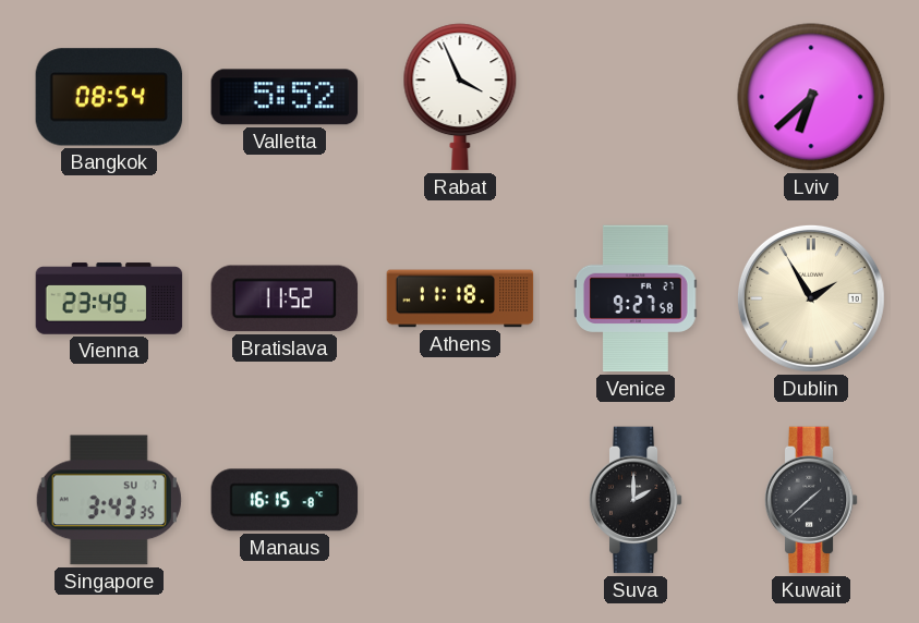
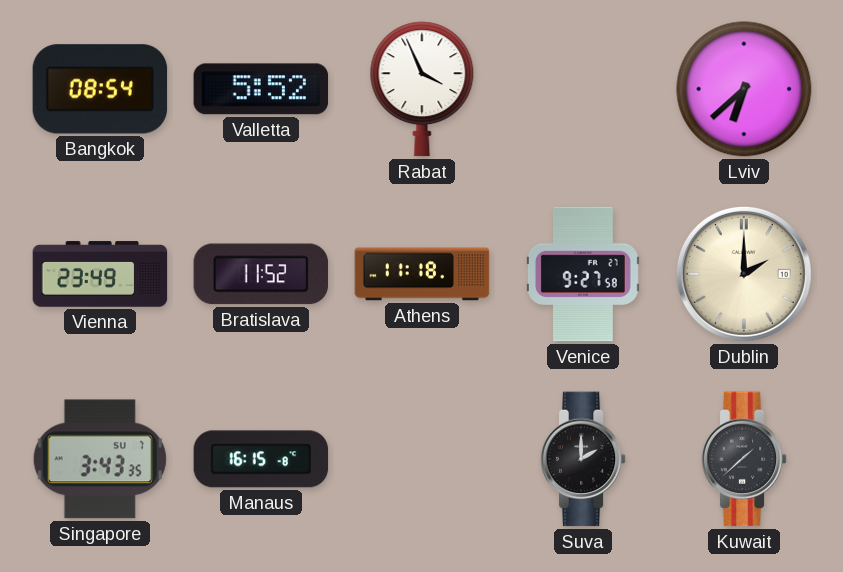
Dublin: 1:55 -> 2:00 (744, 274)
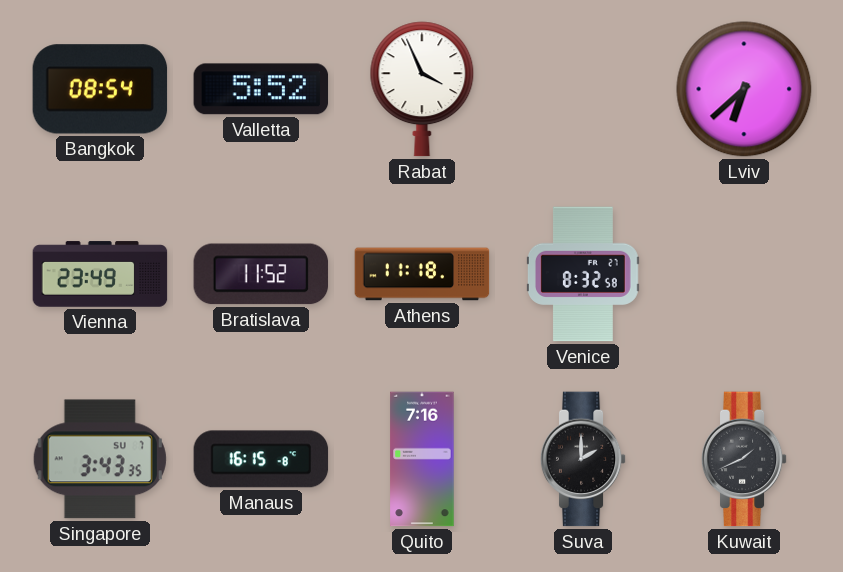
Venice: 9:27 -> 8:32 (583, 274)
Dublin: 2:00 -> none (744, 274)
Quito: none -> 7:16 (422, 459)
Kuwait: 1:38 -> 1:41 (744, 459)
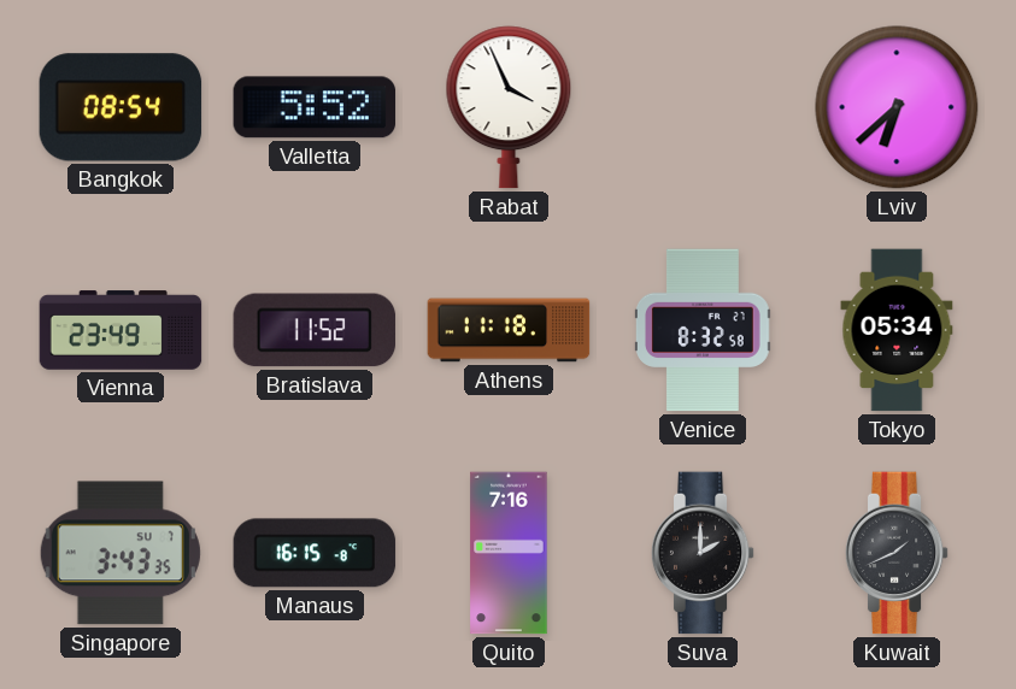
Tokyo: none -> 05:34 (897, 330)
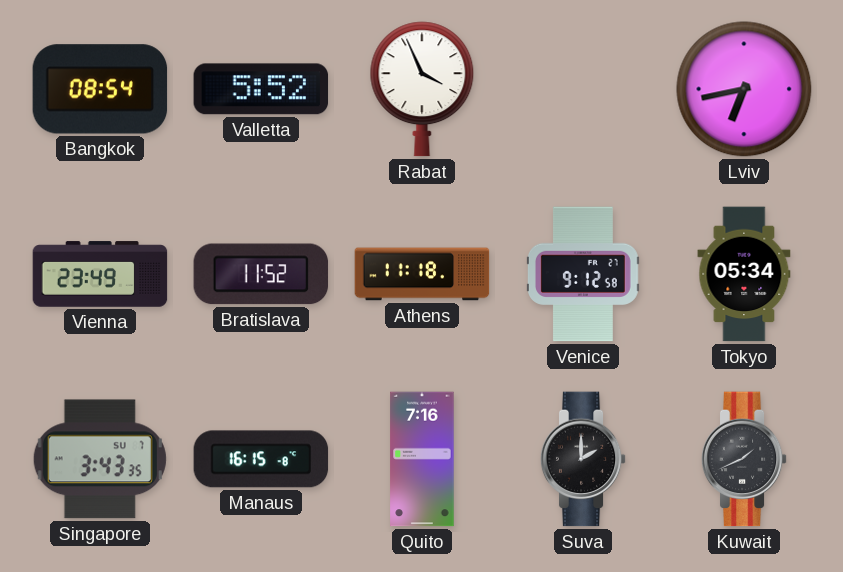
Lviv: 6:38 -> 6:43 (744, 89)
Venice: 8:32 -> 9:12 (583, 274)
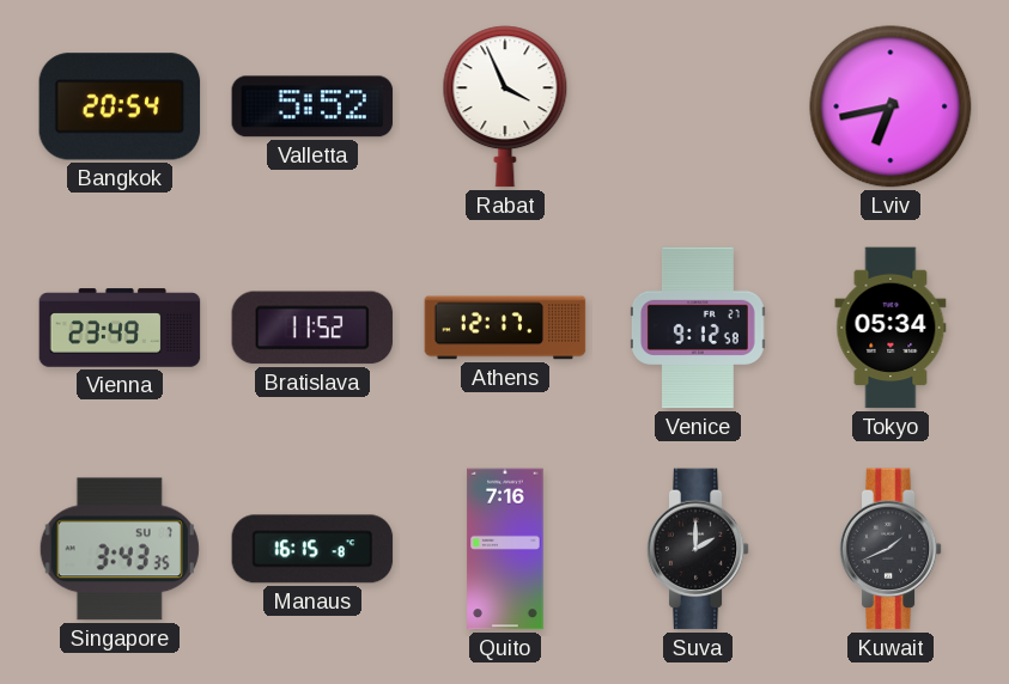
Bangkok: 08:54 -> 20:54 (120, 106)
Athens: 11:18 -> 12:17 (505, 328)
